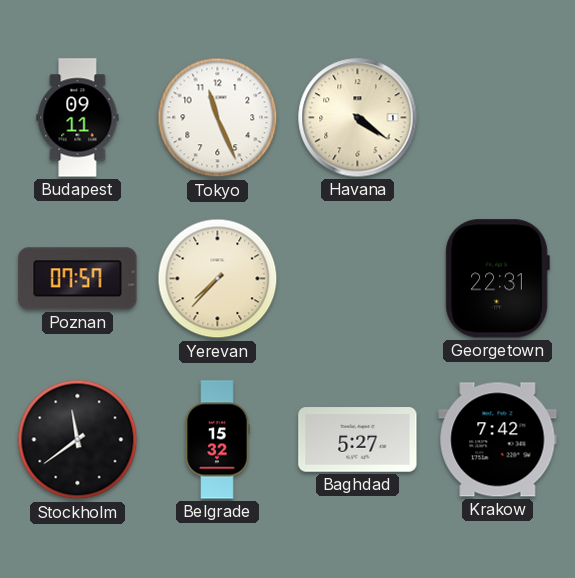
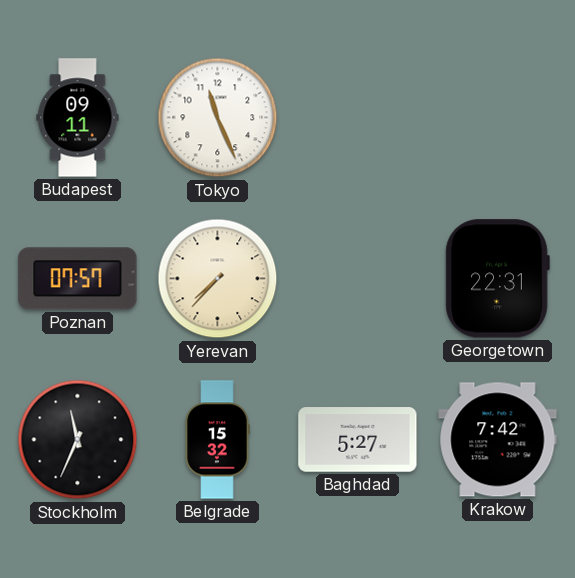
Havana: 4:21 -> none (358, 118)
Stockholm: 11:39 -> 11:34 (78, 440)
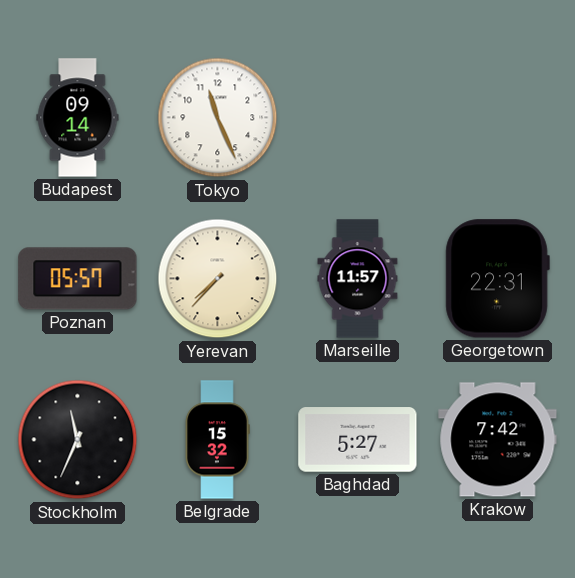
Budapest: 09:11 -> 09:14 (78, 118)
Poznan: 07:57 -> 05:57 (78, 279)
Marseille: none -> 11:57 (358, 279)
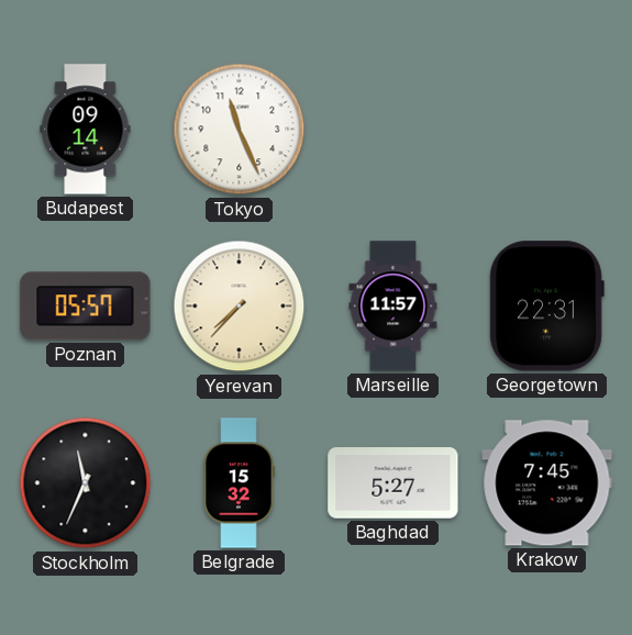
Krakow: 7:42 -> 7:45 (547, 483)
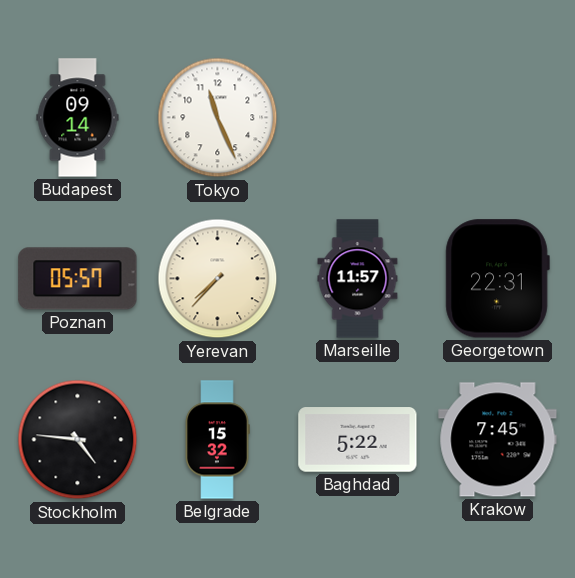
Stockholm: 11:34 -> 4:46 (78, 440)
Baghdad: 5:27 -> 5:22 (358, 440)
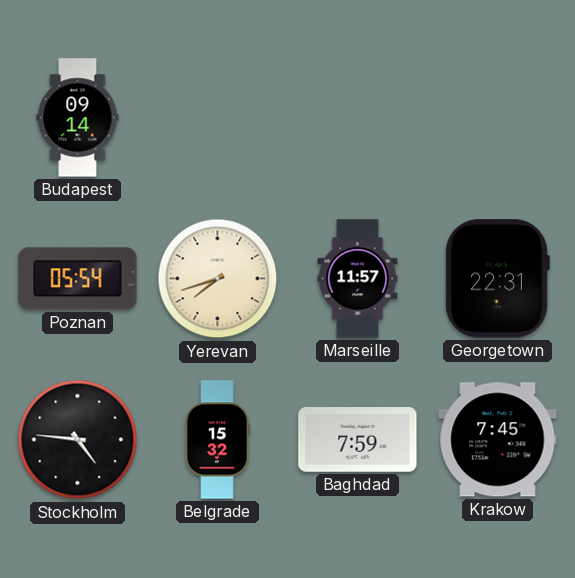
Tokyo: 11:26 -> none (218, 118)
Poznan: 05:57 -> 05:54 (78, 279)
Yerevan: 7:37 -> 7:42 (218, 279)
Baghdad: 5:22 -> 7:59 (358, 440)
